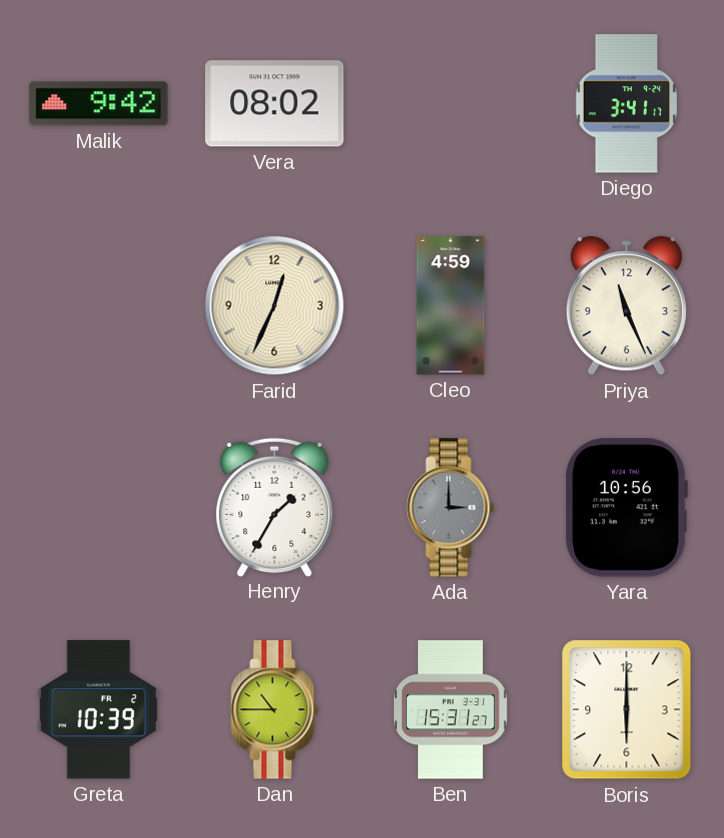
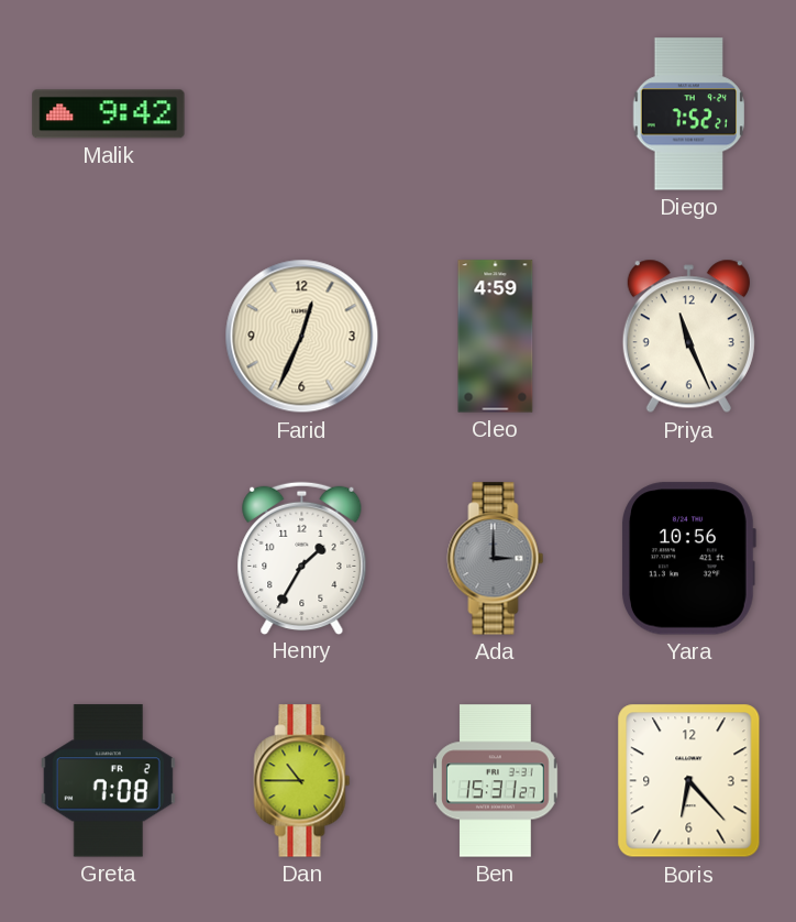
Vera: 08:02 -> none (275, 104)
Diego: 3:41 -> 7:52 (688, 114)
Greta: 10:39 -> 7:08 (108, 781)
Boris: 6:00 -> 6:23 (689, 781)
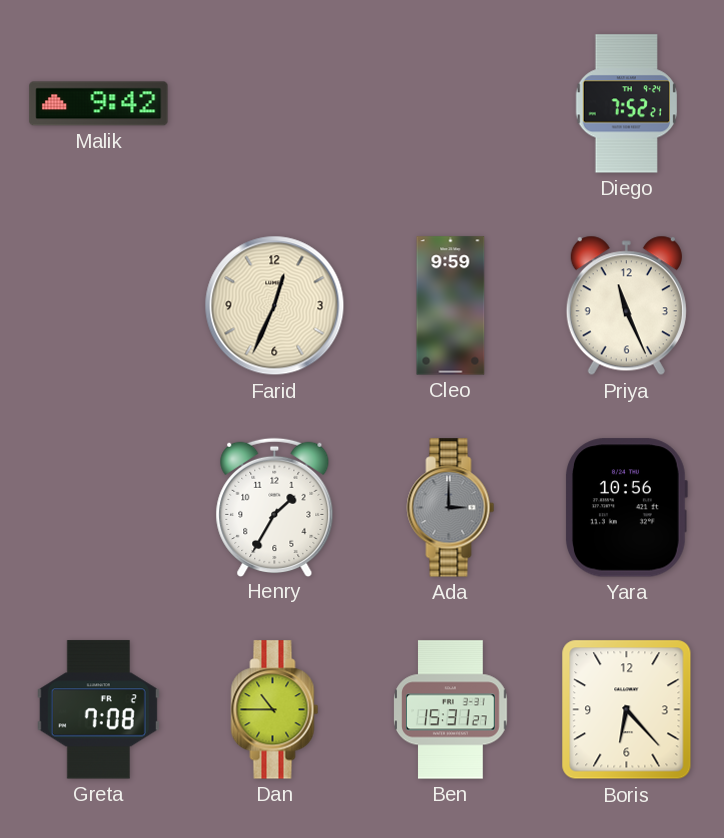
Cleo: 4:59 -> 9:59 (451, 306)
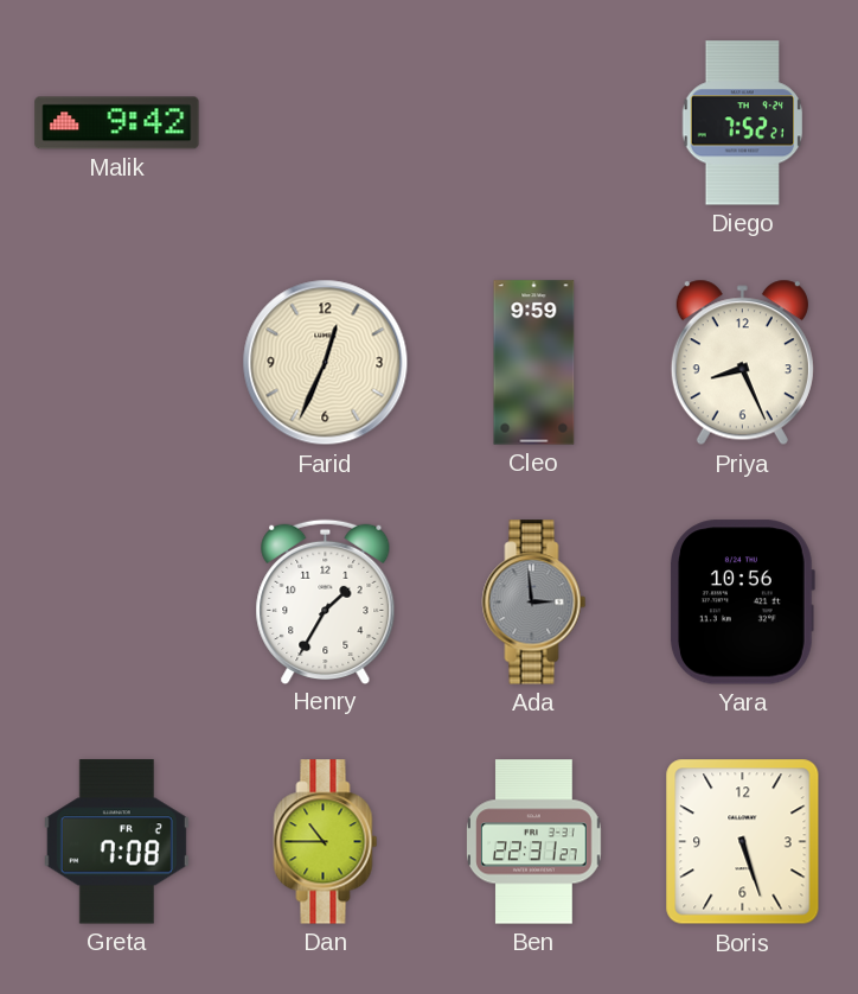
Priya: 11:26 -> 8:26 (742, 363)
Ada: 3:00 -> 2:59 (534, 603)
Ben: 15:31 -> 22:31 (534, 842)
Boris: 6:23 -> 5:27 (743, 842)
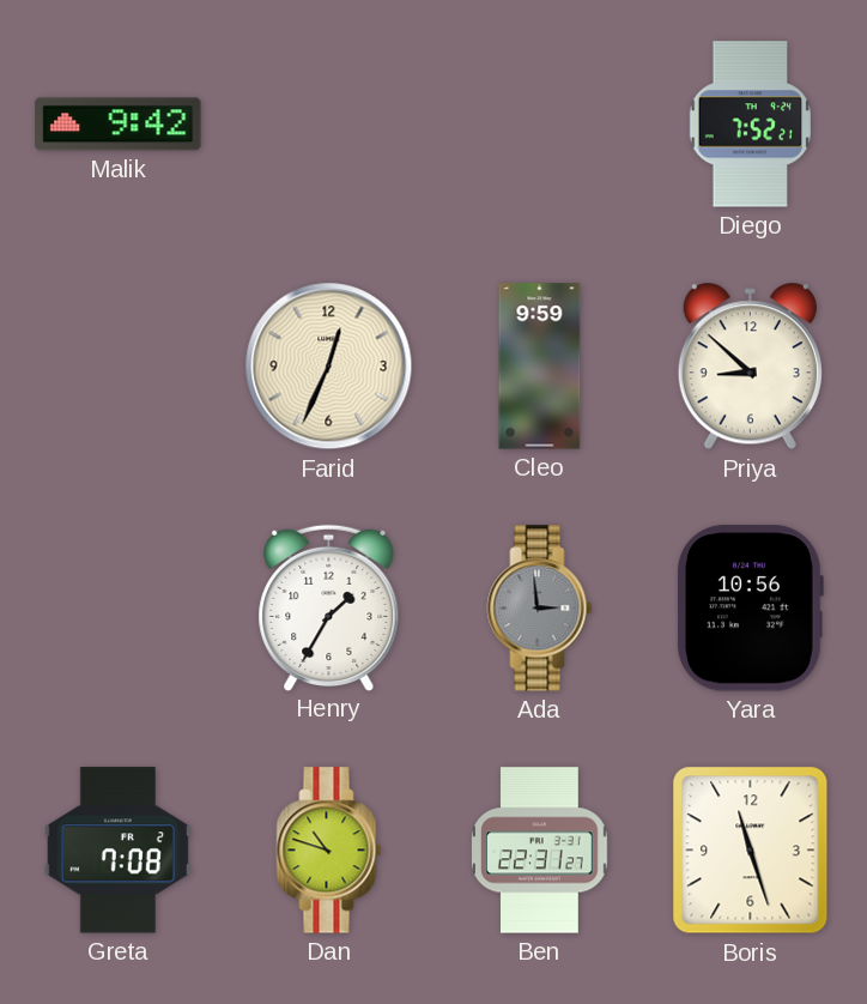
Priya: 8:26 -> 8:52 (750, 367)
Dan: 10:45 -> 10:48 (329, 851)
Boris: 5:27 -> 11:27 (751, 851)
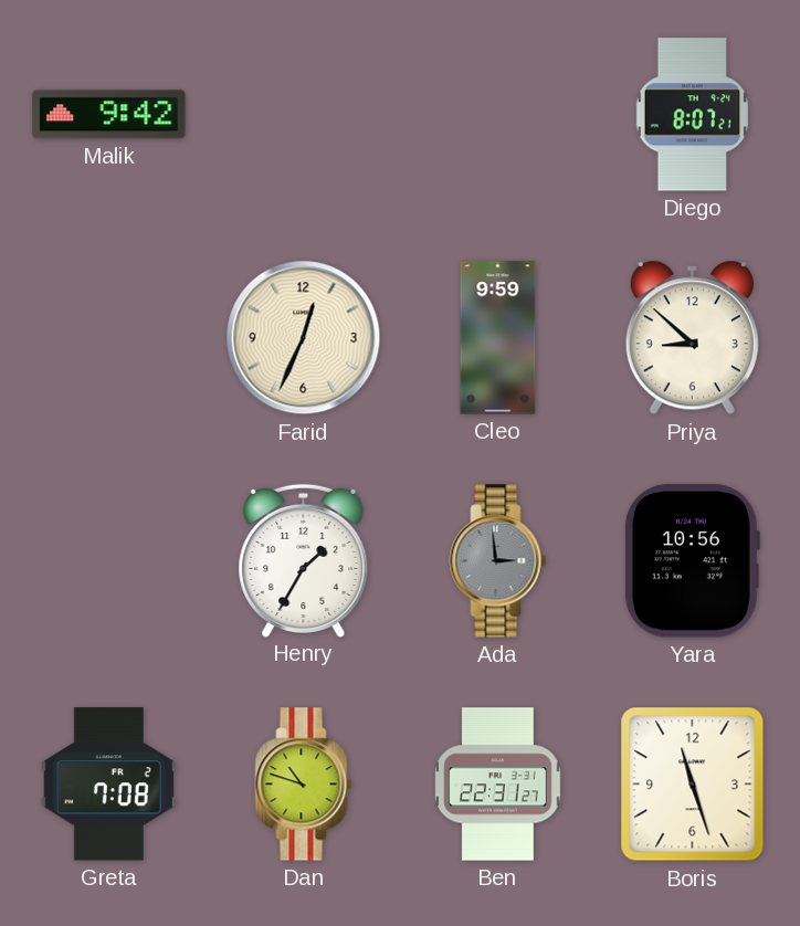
Diego: 7:52 -> 8:07 (692, 115)
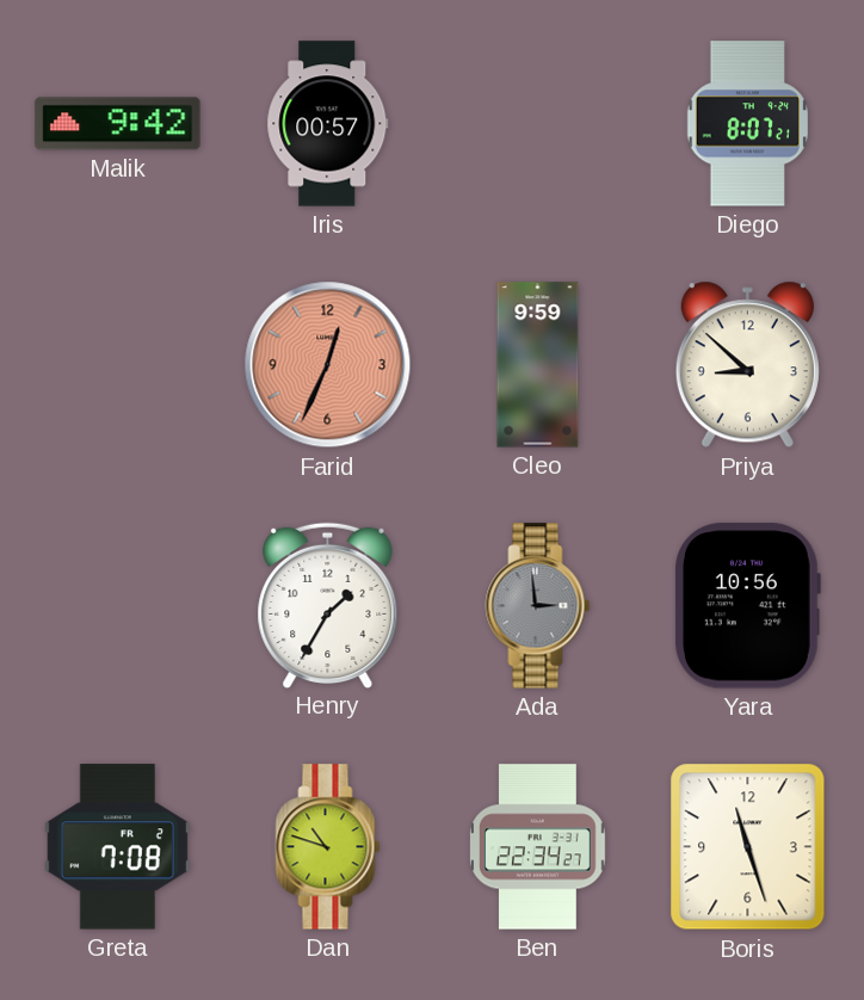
Iris: none -> 00:57 (328, 124)
Farid dial: cream -> salmon (328, 365)
Ben: 22:31 -> 22:34 (538, 847)
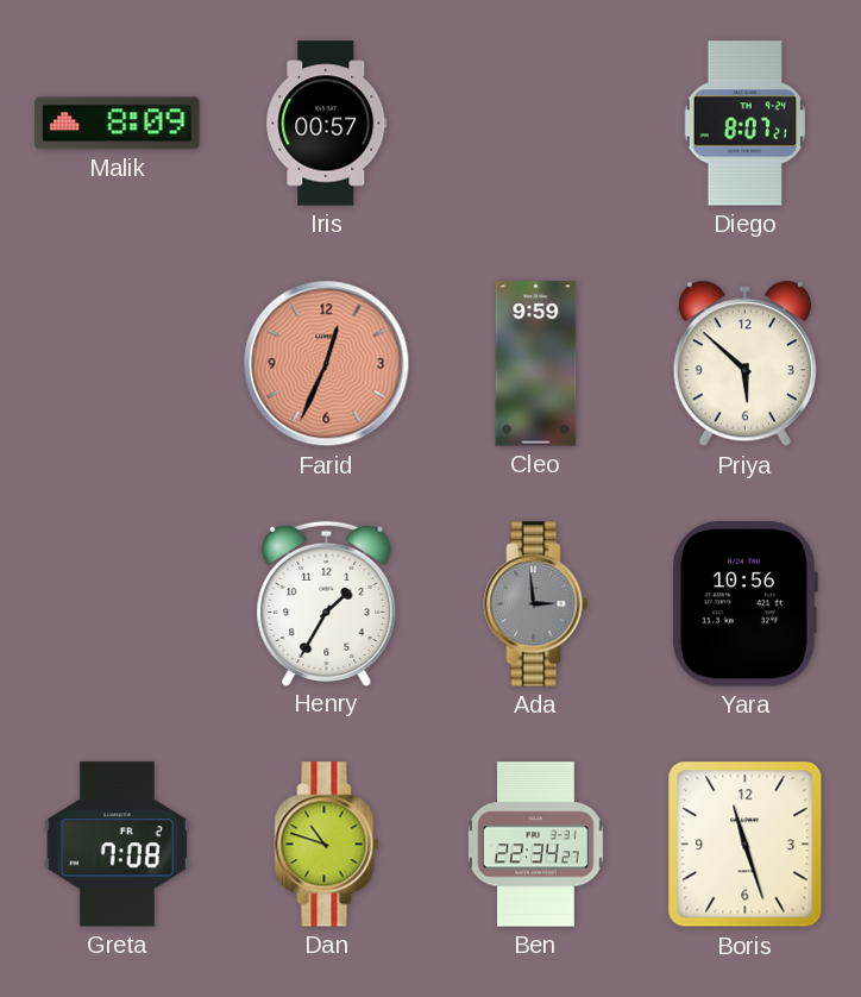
Malik: 9:42 -> 8:09 (118, 124)
Priya: 8:52 -> 5:52 (744, 364)
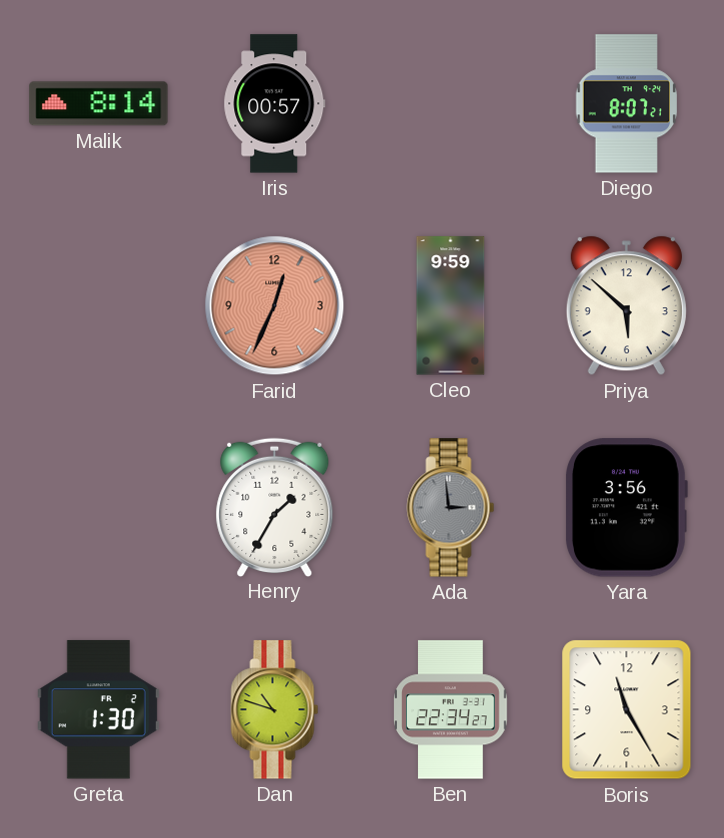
Malik: 8:09 -> 8:14 (99, 104)
Yara: 10:56 -> 3:56 (626, 508)
Greta: 7:08 -> 1:30 (98, 710)
Boris: 11:27 -> 11:25 (627, 710)
